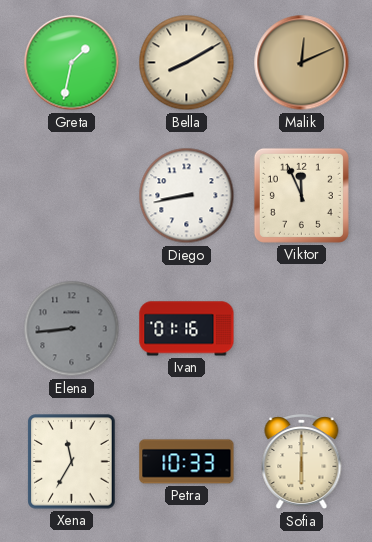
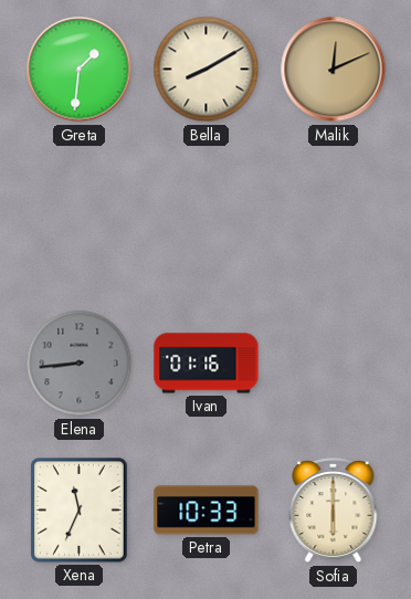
Greta: 1:32 -> 1:31 (80, 70)
Diego: 8:43 -> none (187, 196)
Viktor: 11:56 -> none (301, 195)
Xena: 11:35 -> 11:34 (80, 511)
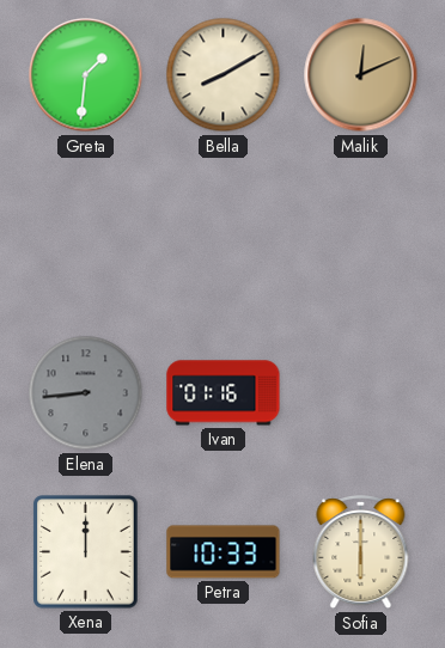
Xena: 11:34 -> 12:00 (86, 552)
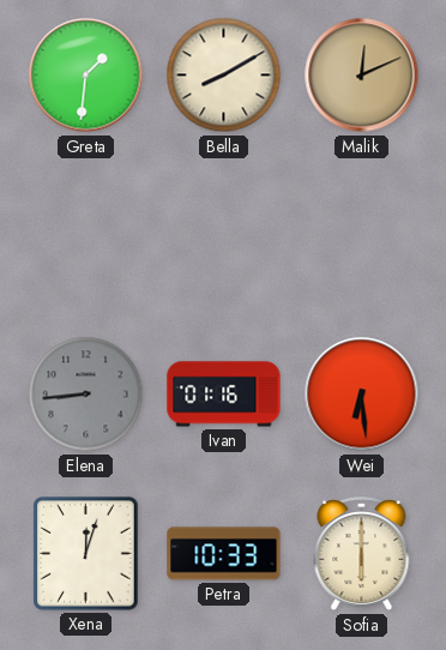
Wei: none -> 6:29 (362, 395)
Xena: 12:00 -> 12:03 (86, 554)
